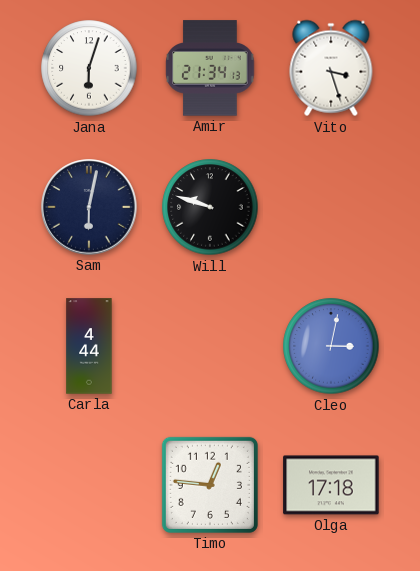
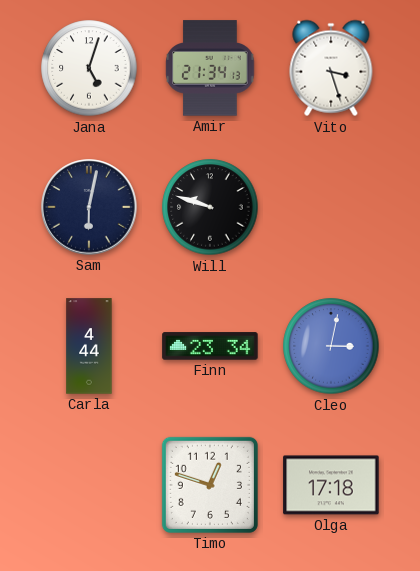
Jana: 6:03 -> 5:03 (89, 68)
Finn: none -> 23:34 (210, 346)
Timo: 12:46 -> 12:48 (210, 485)
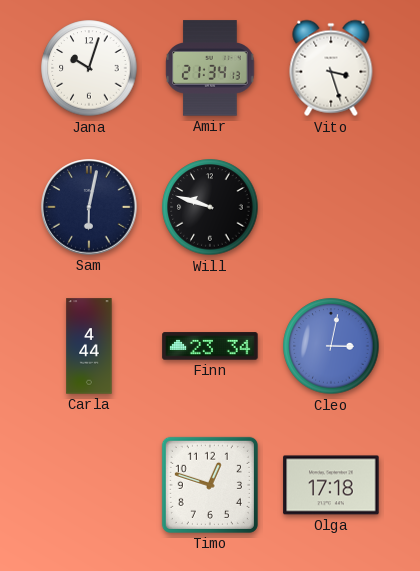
Jana: 5:03 -> 10:03 (89, 68)
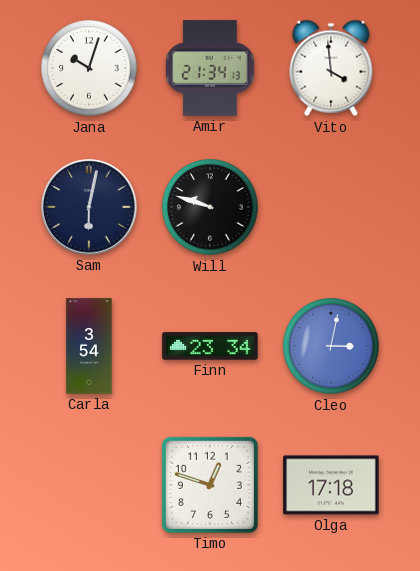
Vito: 3:27 -> 3:59 (331, 68)
Carla: 4:44 -> 3:54 (89, 346)
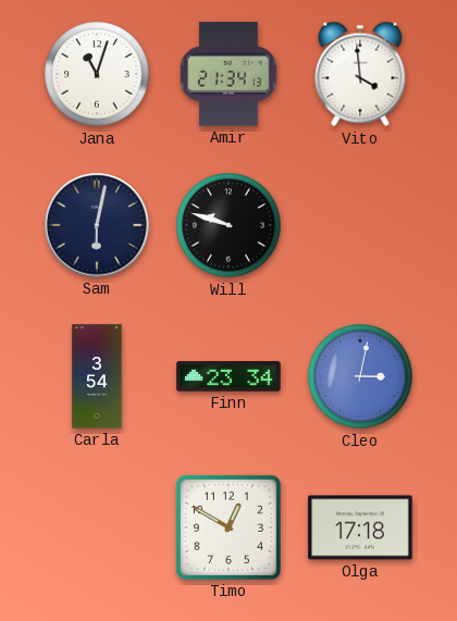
Jana: 10:03 -> 11:03 (97, 74)
Timo: 12:48 -> 12:50 (228, 527)
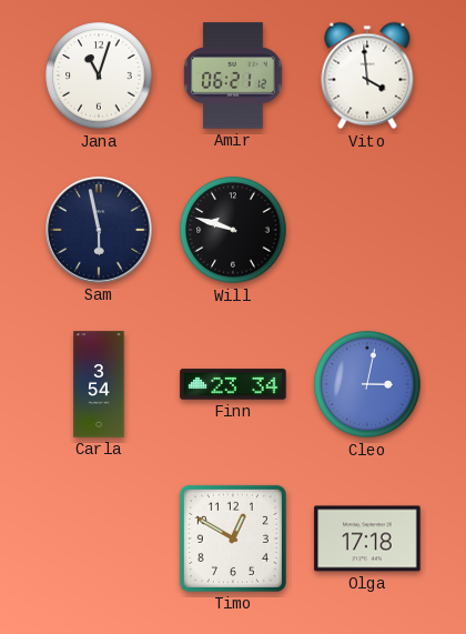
Amir: 21:34 -> 06:21 (233, 76)
Sam: 6:02 -> 5:58 (99, 230)
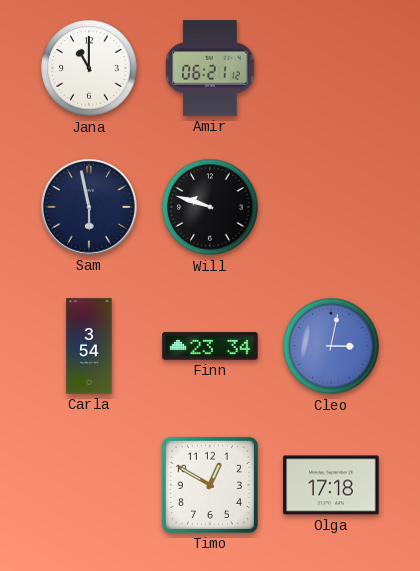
Jana: 11:03 -> 11:00 (89, 68)
Vito: 3:59 -> none (367, 76)
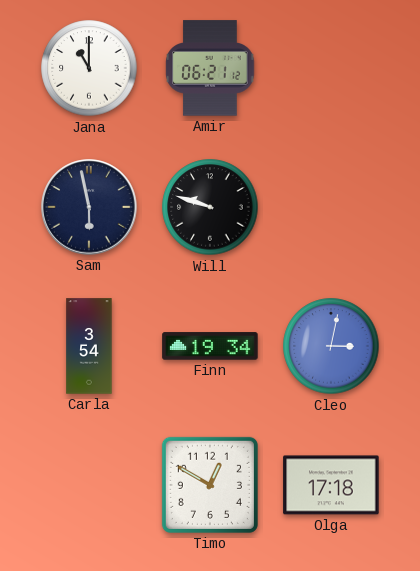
Finn: 23:34 -> 19:34 (210, 346)
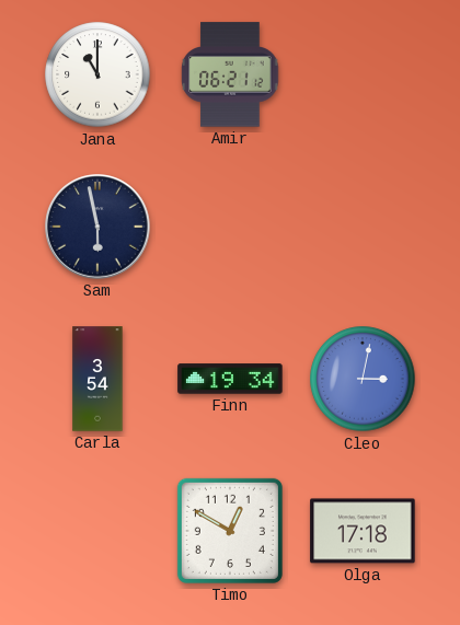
Will: 9:48 -> none (210, 207)
